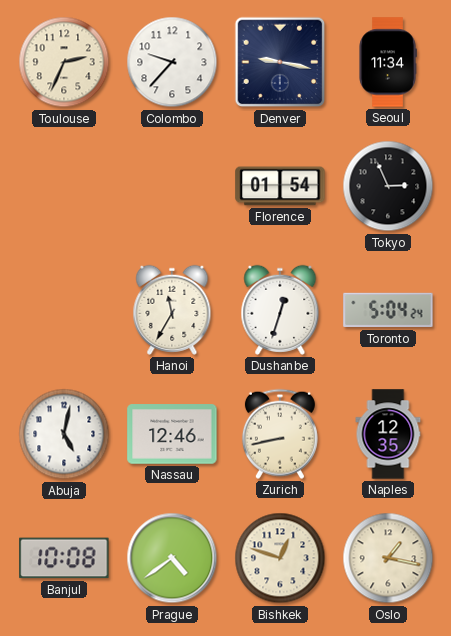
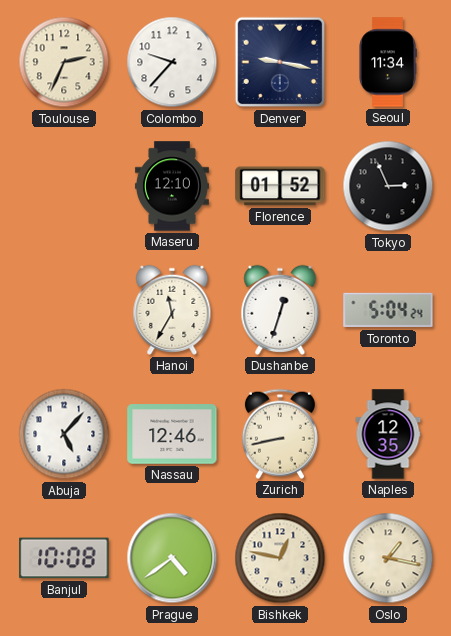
Maseru: none -> 12:10 (172, 186)
Florence: 01:54 -> 01:52 (280, 186)
Abuja: 5:02 -> 5:07 (64, 434)
Bishkek: 12:48 -> 12:47 (280, 558)
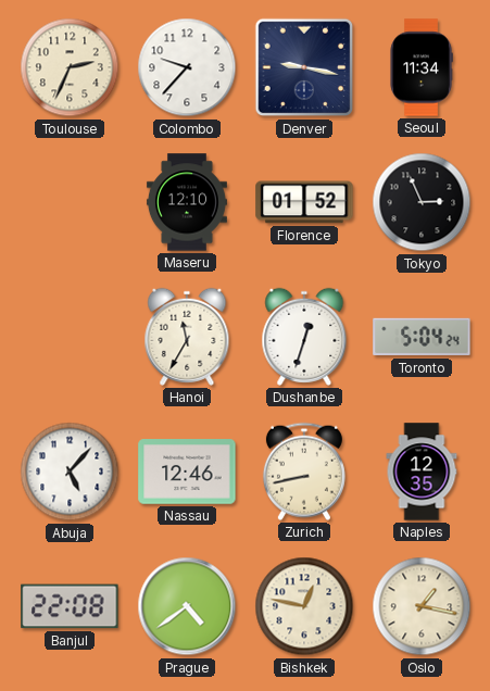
Banjul: 10:08 -> 22:08 (70, 606)
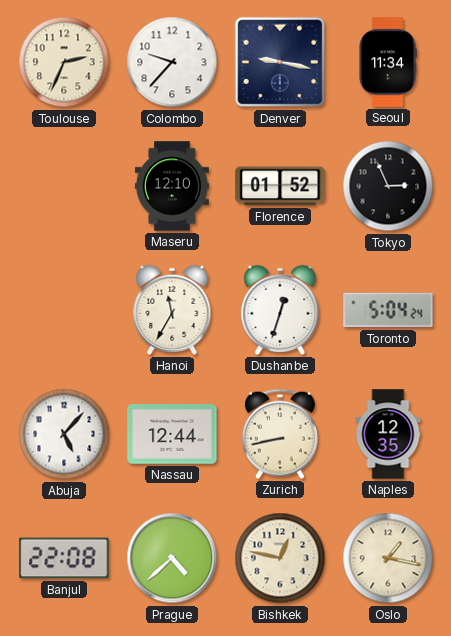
Nassau: 12:46 -> 12:44 (172, 434)
Prague: 4:39 -> 4:38 (172, 558)
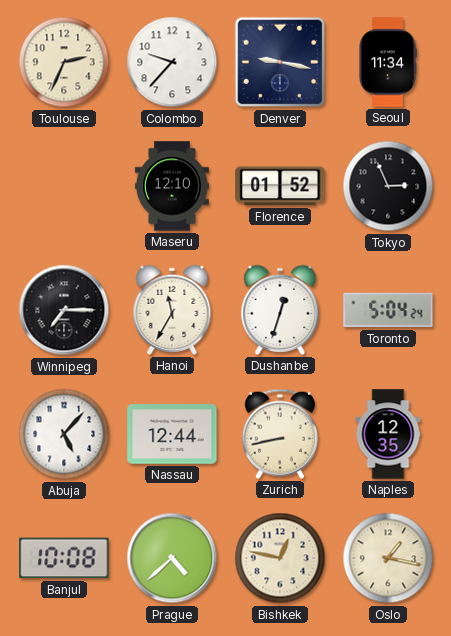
Winnipeg: none -> 7:15 (64, 310)
Banjul: 22:08 -> 10:08 (64, 558)
